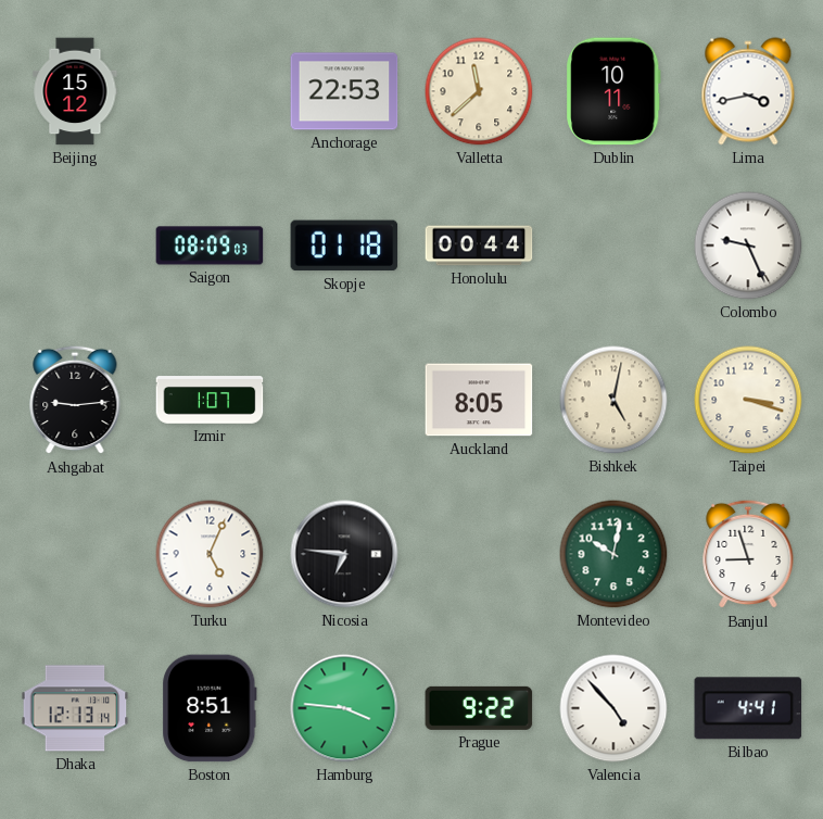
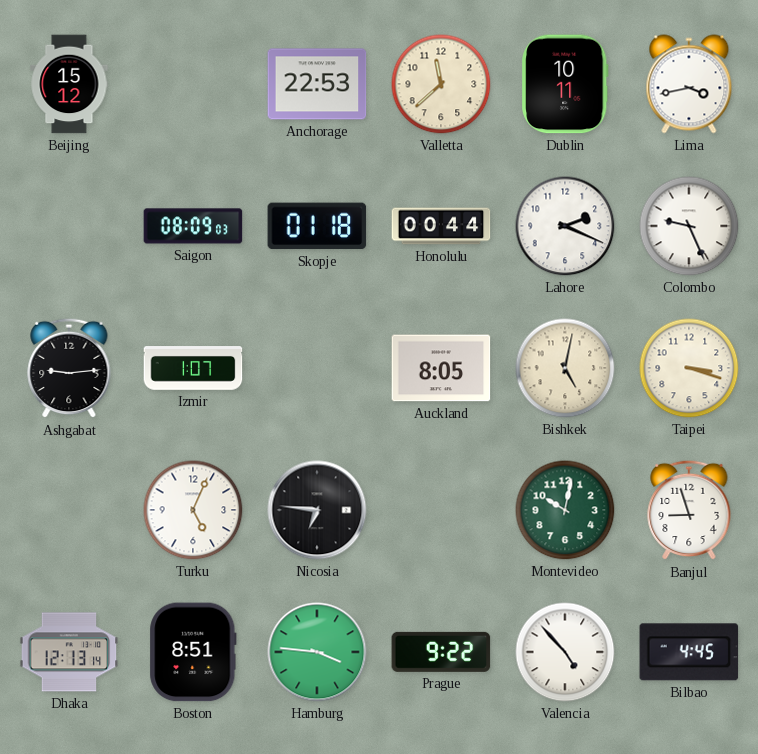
Lahore: none -> 2:19 (565, 226)
Bilbao: 4:41 -> 4:45 (689, 652)
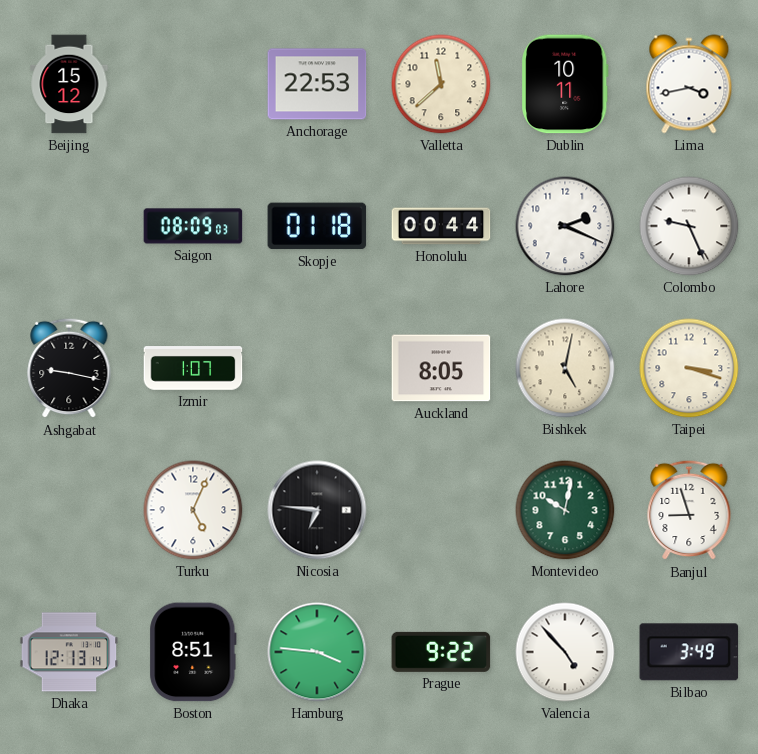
Ashgabat: 9:14 -> 9:17 (69, 368)
Bilbao: 4:45 -> 3:49 (689, 652)
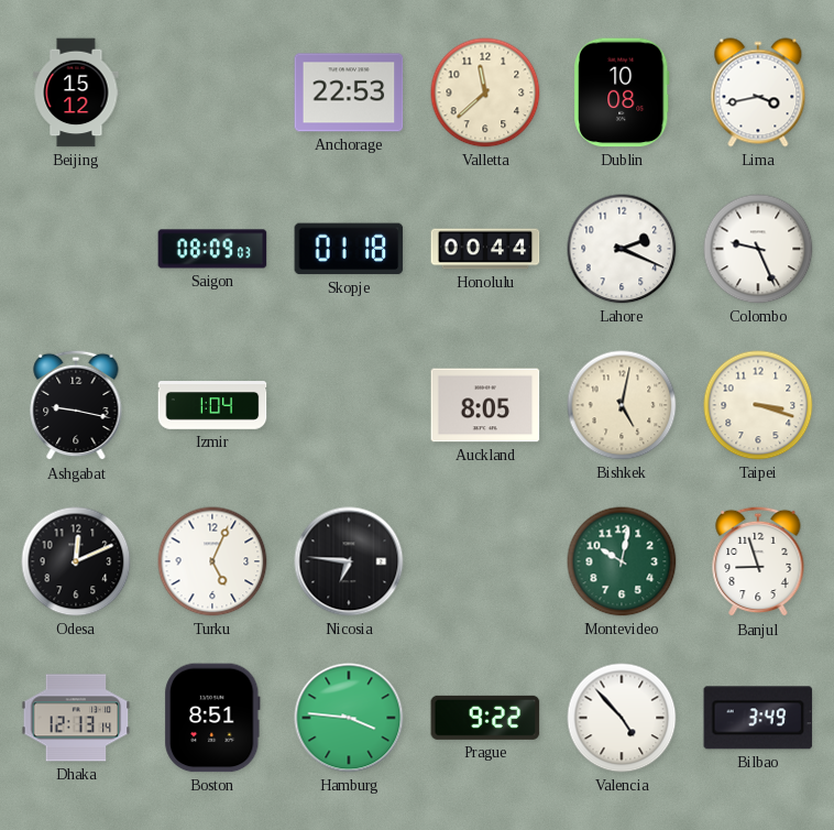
Dublin: 10:11 -> 10:08 (622, 92)
Izmir: 1:07 -> 1:04 (212, 405)
Odesa: none -> 12:11 (76, 561)
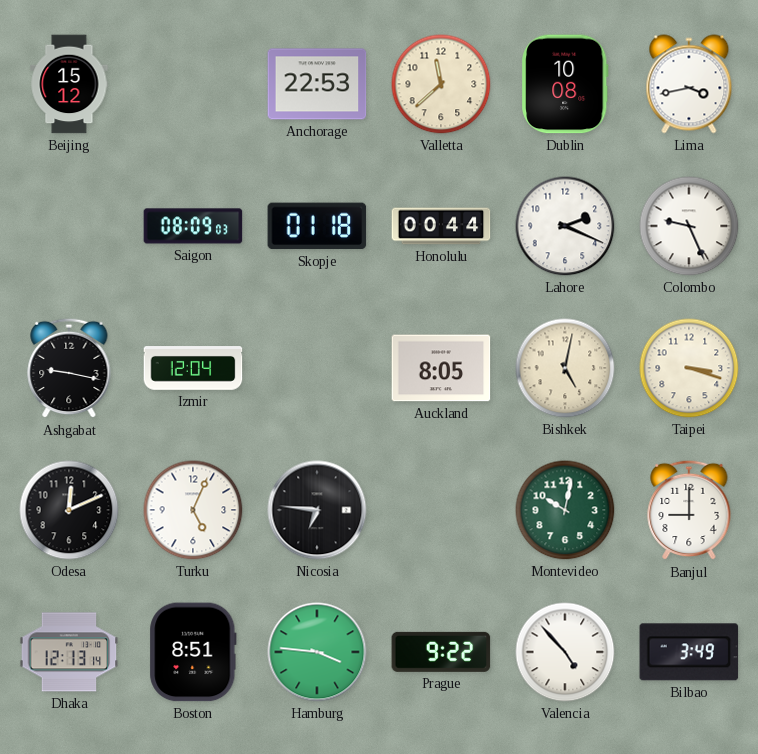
Izmir: 1:04 -> 12:04 (193, 368)
Banjul: 8:57 -> 9:00 (689, 510)
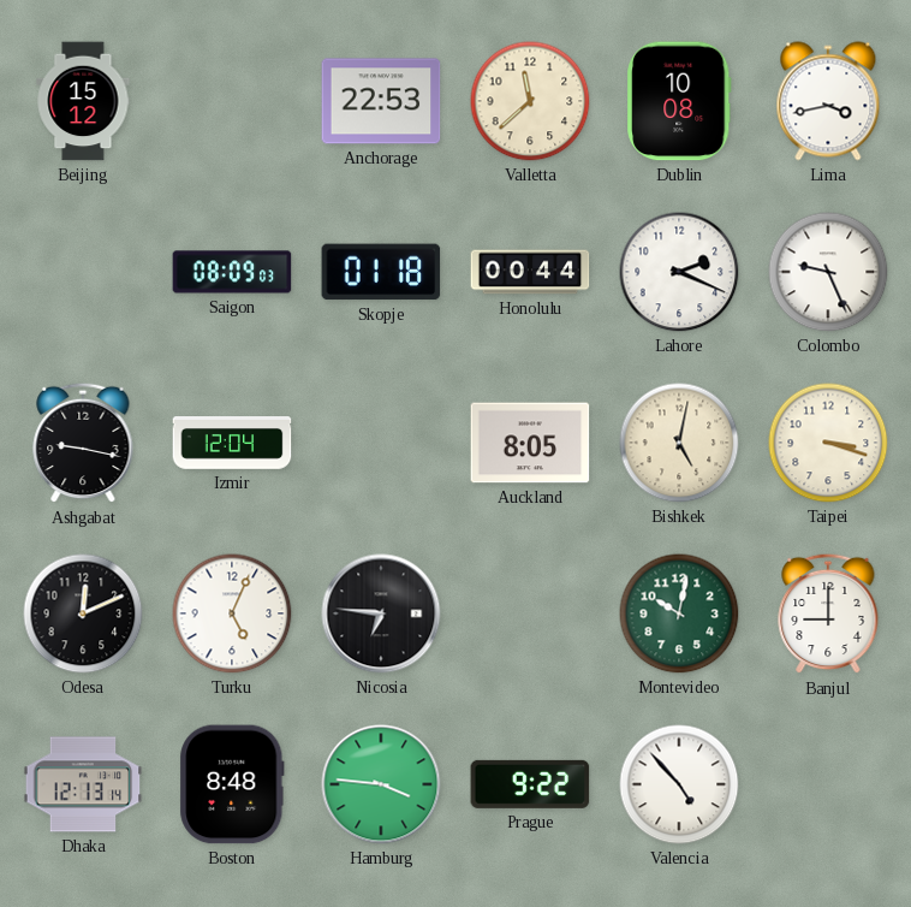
Boston: 8:51 -> 8:48 (232, 784)
Bilbao: 3:49 -> none (689, 652)
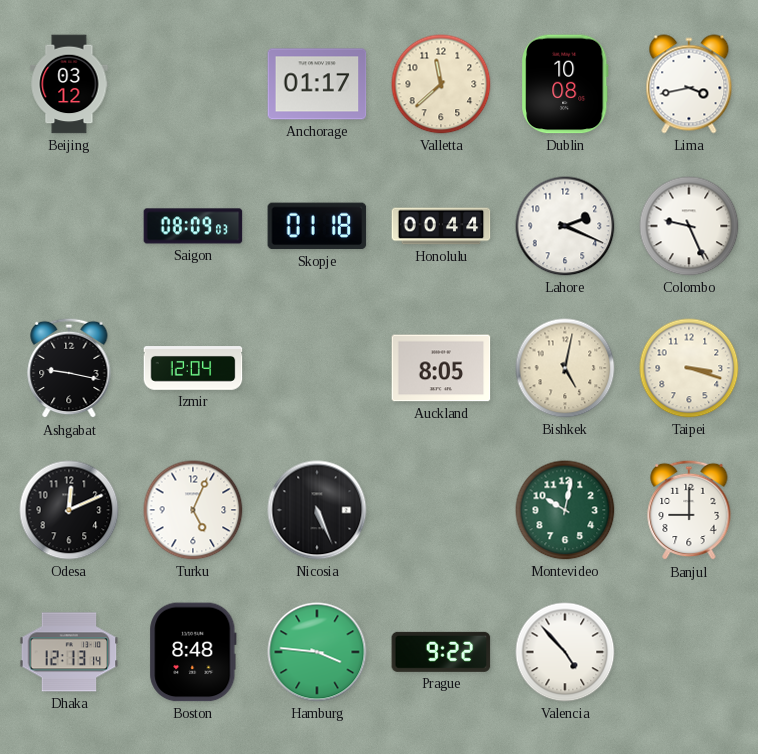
Beijing: 15:12 -> 03:12 (69, 84)
Anchorage: 22:53 -> 01:17 (317, 84)
Nicosia: 6:46 -> 5:26 (317, 510)
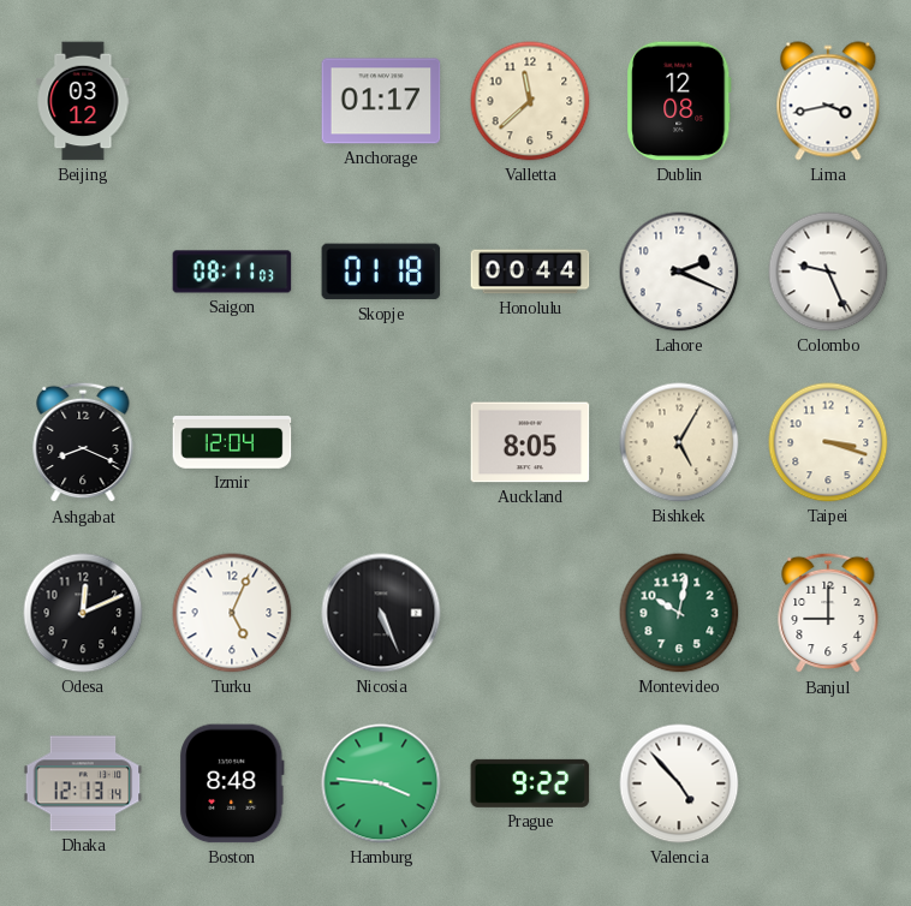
Dublin: 10:08 -> 12:08 (679, 101)
Saigon: 08:09 -> 08:11 (232, 272)
Ashgabat: 9:17 -> 8:19 (83, 442)
Bishkek: 5:02 -> 5:05 (679, 442)
